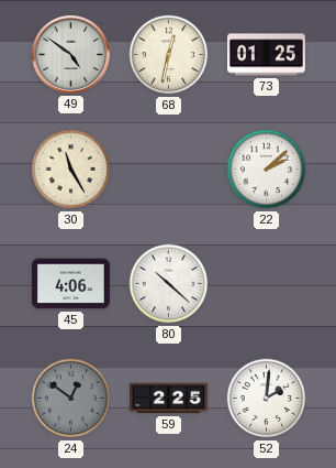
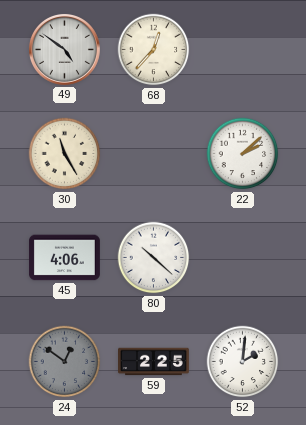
68: 12:32 -> 12:37 (154, 50)
73: 01:25 -> none (266, 55)
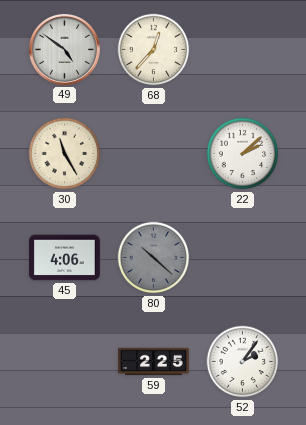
80 dial: white -> grey (154, 258)
24: 12:51 -> none (65, 362)
52: 2:01 -> 2:06 (243, 362)
